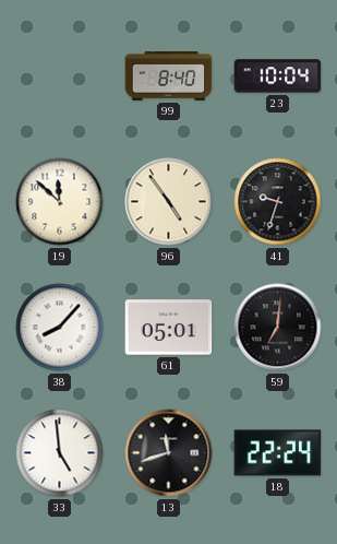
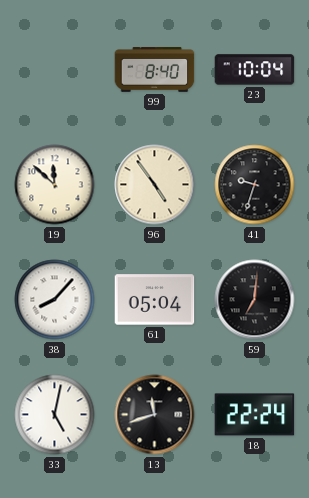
61: 05:01 -> 05:04 (155, 300)
33: 4:59 -> 5:02 (55, 415)
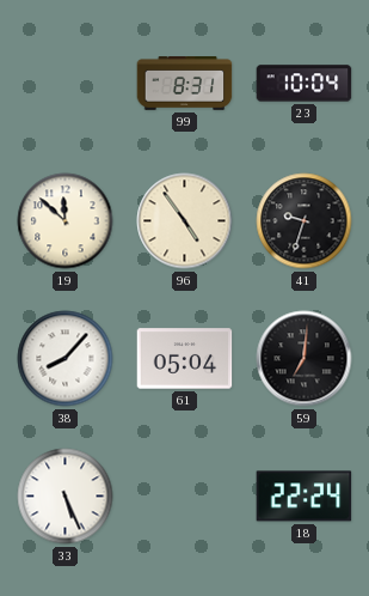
99: 8:40 -> 8:31 (185, 84)
33: 5:02 -> 5:26 (66, 497)
13: 11:42 -> none (155, 415)
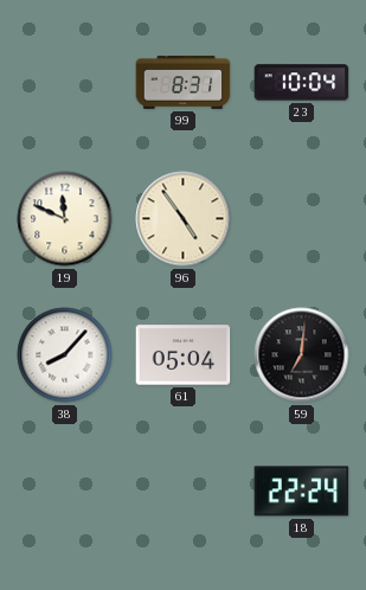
19: 11:52 -> 11:49 (65, 219)
41: 9:33 -> none (305, 221)
33: 5:26 -> none (66, 497)
